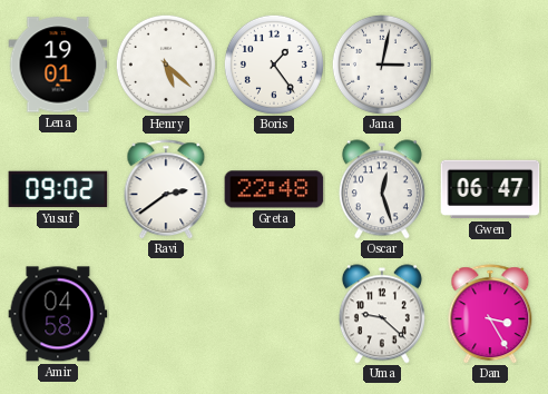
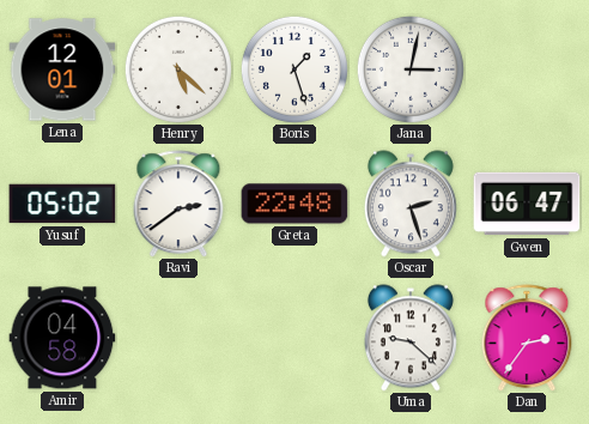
Lena: 19:01 -> 12:01 (62, 69)
Boris: 1:24 -> 1:27 (294, 69)
Yusuf: 09:02 -> 05:02 (62, 204)
Oscar: 12:27 -> 2:27 (411, 204)
Dan: 3:25 -> 2:36 (527, 338)
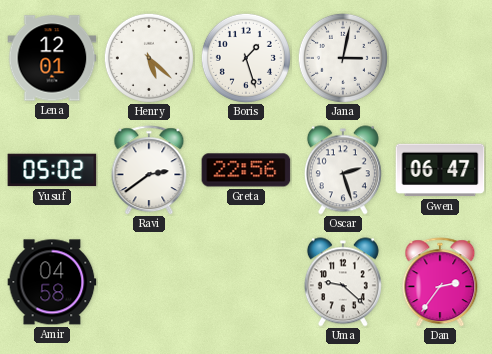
Greta: 22:48 -> 22:56 (246, 170)
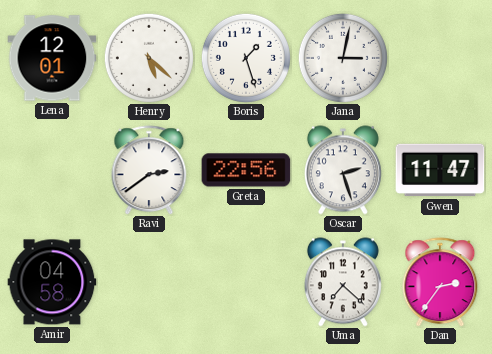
Yusuf: 05:02 -> none (52, 170)
Gwen: 06:47 -> 11:47 (440, 170)
Uma: 9:22 -> 7:22 (343, 282)
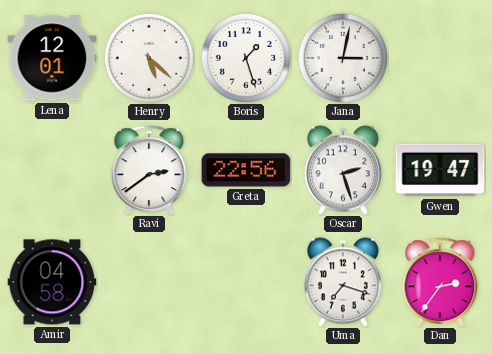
Gwen: 11:47 -> 19:47 (440, 170)
Uma: 7:22 -> 7:18 (343, 282)
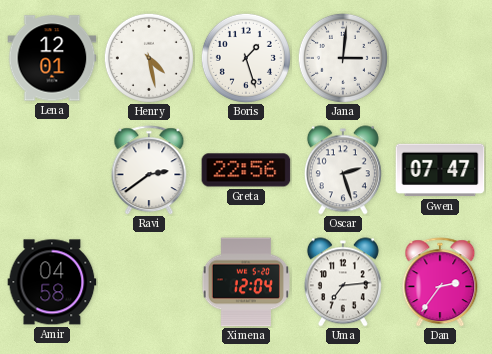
Henry: 5:22 -> 4:28 (149, 58)
Jana: 3:02 -> 3:01 (343, 58)
Gwen: 19:47 -> 07:47 (440, 170)
Ximena: none -> 12:04 (245, 282)
Uma: 7:18 -> 7:14 (343, 282)
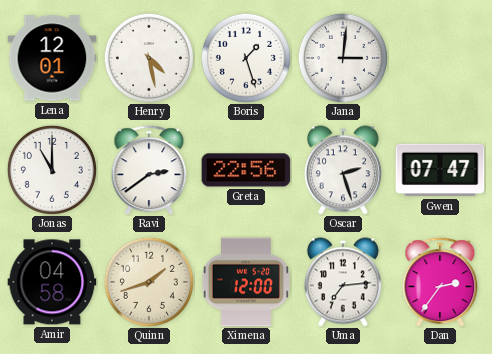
Jonas: none -> 11:00 (52, 170)
Quinn: none -> 1:42 (149, 282)
Ximena: 12:04 -> 12:00 (245, 282)
